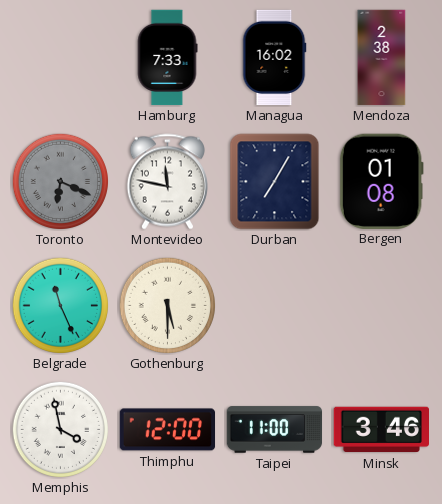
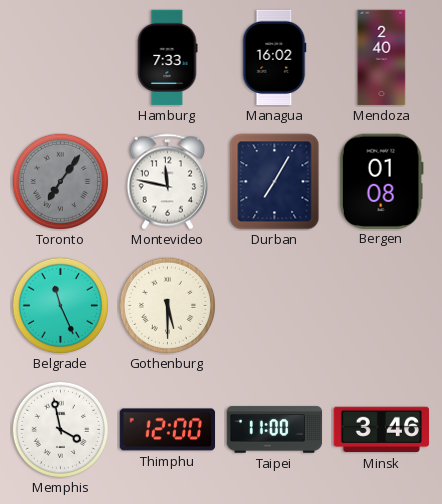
Mendoza: 2:38 -> 2:40 (382, 58)
Toronto: 6:19 -> 7:06 (60, 181)
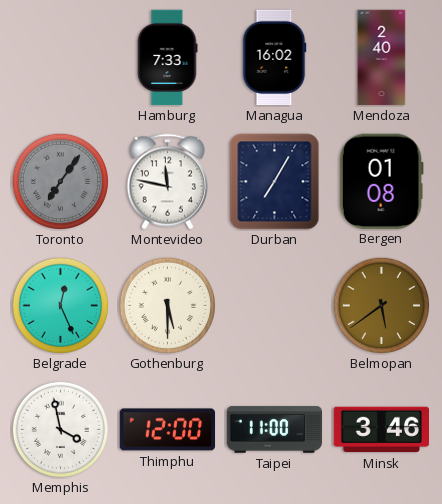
Belgrade: 11:26 -> 12:26 (60, 305)
Belmopan: none -> 5:39 (381, 305)
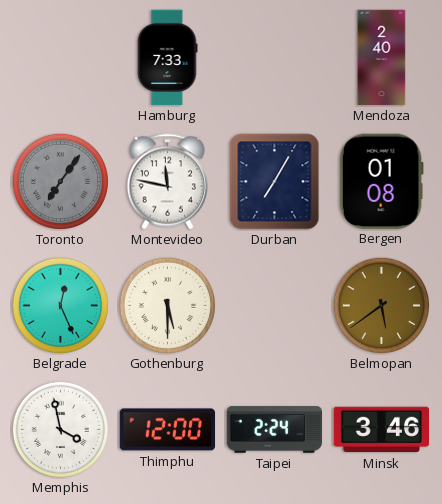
Managua: 16:02 -> none (274, 58)
Taipei: 11:00 -> 2:24 (275, 430)
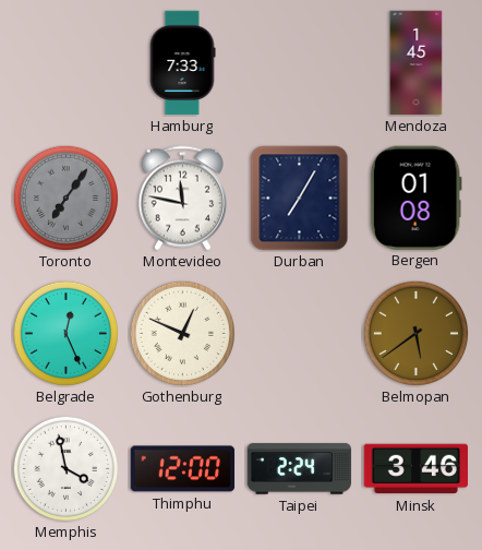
Mendoza: 2:40 -> 1:45 (417, 63)
Gothenburg: 5:30 -> 12:49 (182, 333)
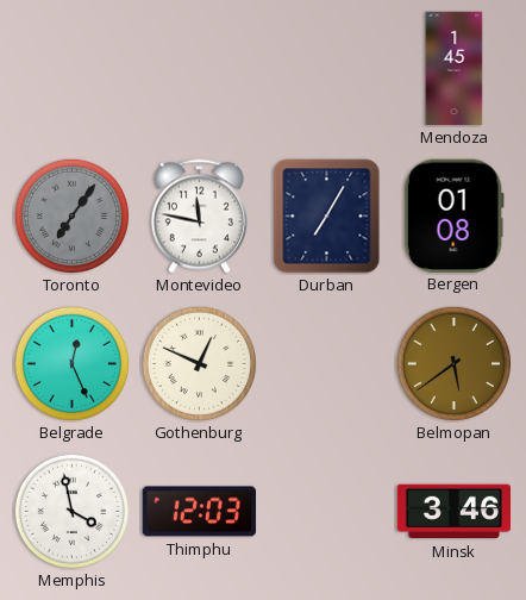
Hamburg: 7:33 -> none (182, 63)
Thimphu: 12:00 -> 12:03 (200, 512)
Taipei: 2:24 -> none (300, 469)
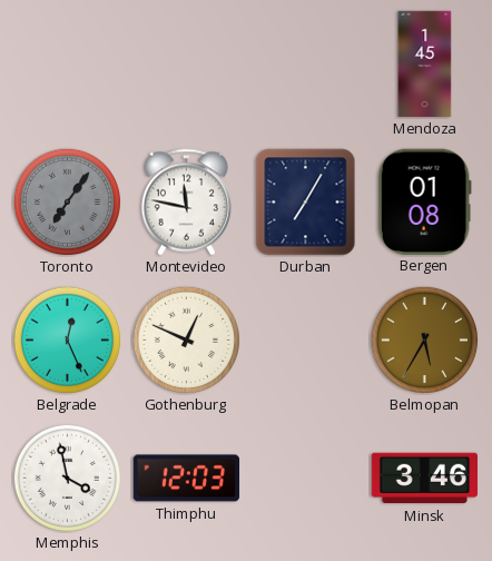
Belmopan: 5:39 -> 5:35 (424, 339)
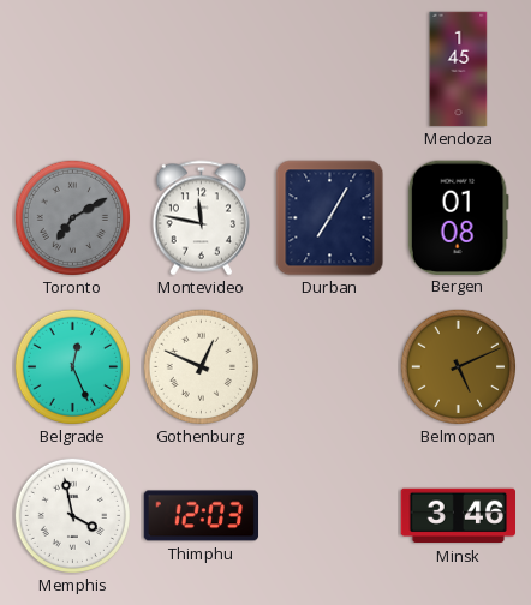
Toronto: 7:06 -> 7:10 (72, 217)
Belmopan: 5:35 -> 5:11 (458, 366)
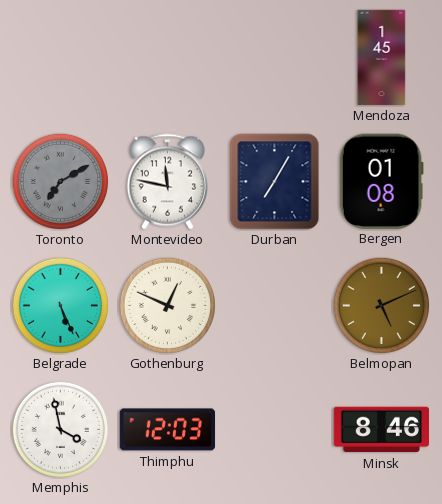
Belgrade: 12:26 -> 5:26 (60, 305)
Minsk: 3:46 -> 8:46 (381, 430)
